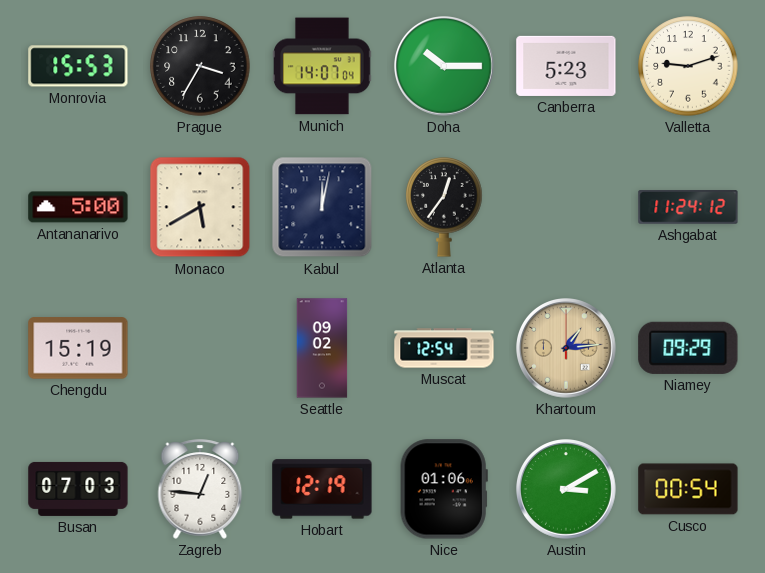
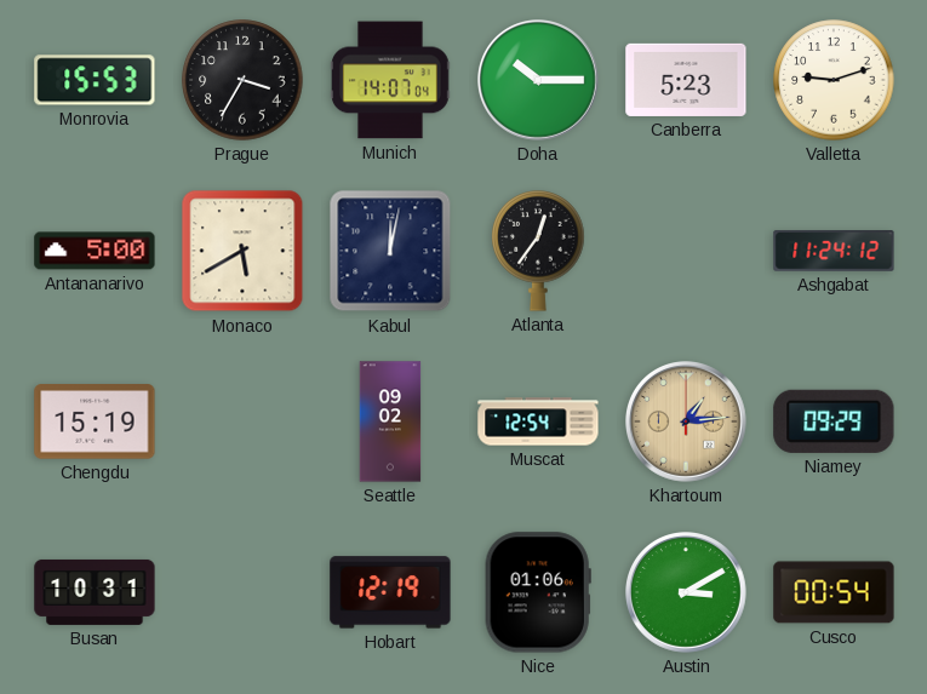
Busan: 07:03 -> 10:31 (95, 592)
Zagreb: 12:46 -> none (200, 489)
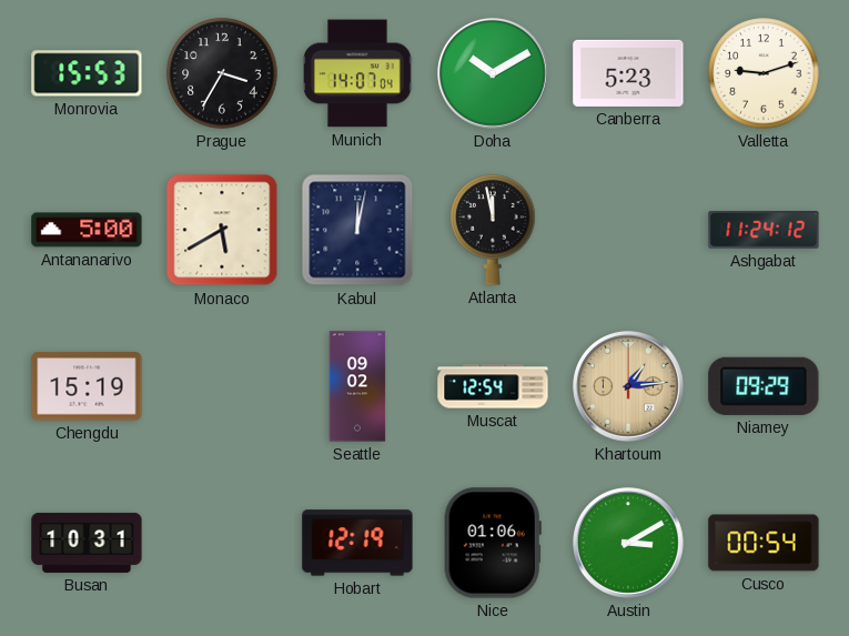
Doha: 10:15 -> 10:10 (494, 74)
Atlanta: 12:36 -> 11:58 (493, 230)
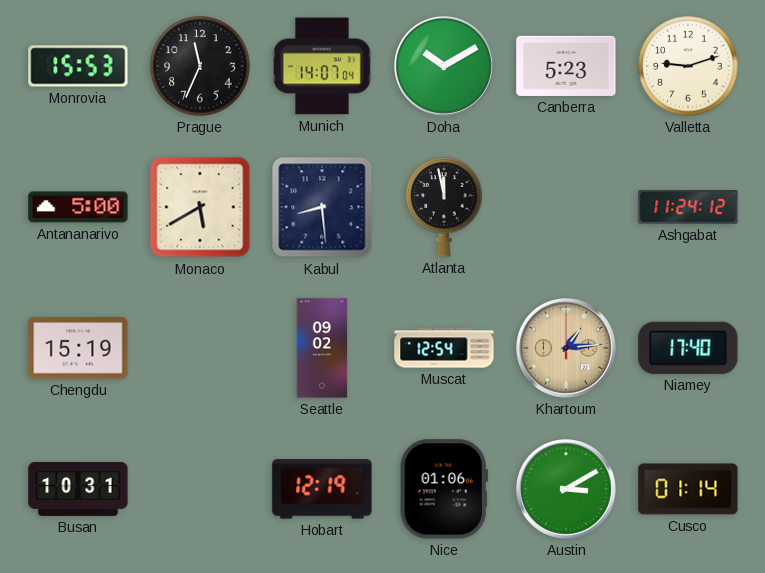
Prague: 3:35 -> 11:34 (200, 66)
Kabul: 12:02 -> 8:29 (322, 207)
Niamey: 09:29 -> 17:40 (688, 348)
Cusco: 00:54 -> 01:14 (688, 489)
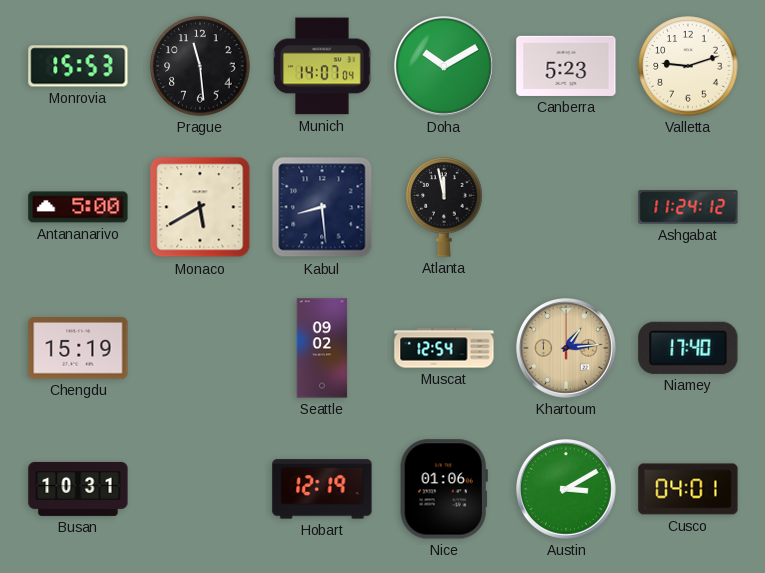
Prague: 11:34 -> 11:29 (200, 66)
Cusco: 01:14 -> 04:01 (688, 489)
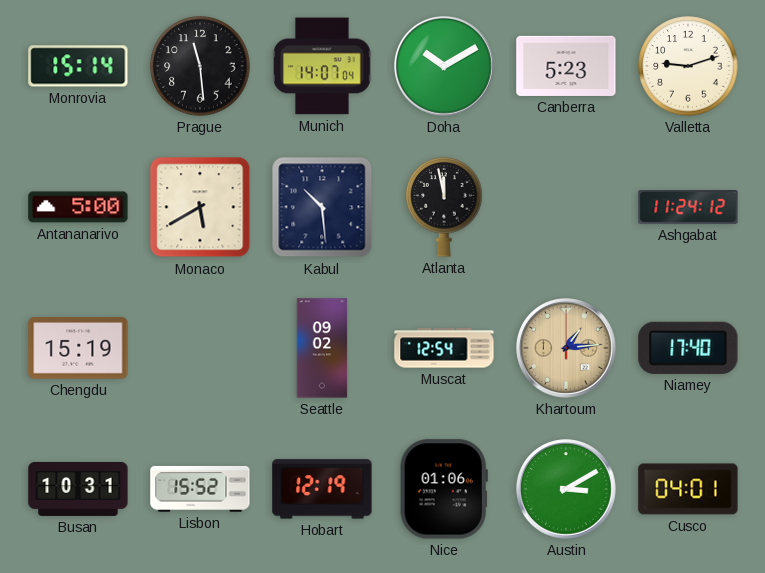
Monrovia: 15:53 -> 15:14 (78, 66)
Kabul: 8:29 -> 10:29 (322, 207)
Lisbon: none -> 15:52 (200, 489)
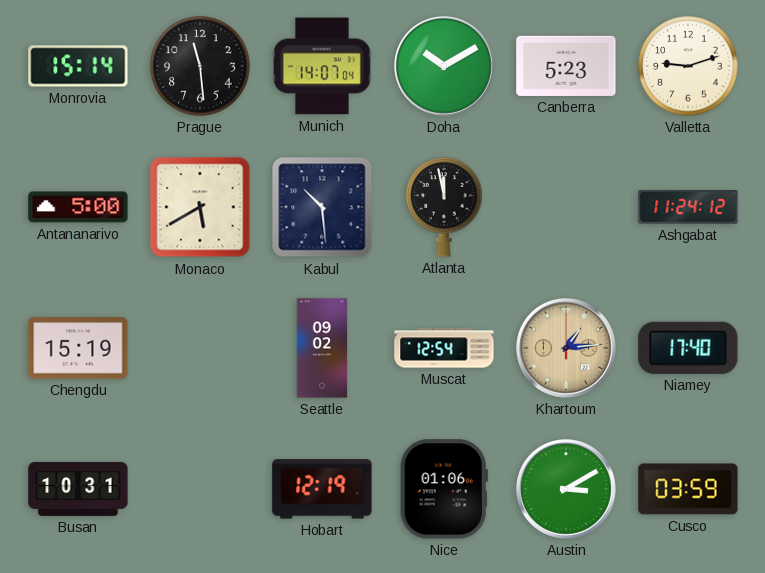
Lisbon: 15:52 -> none (200, 489)
Cusco: 04:01 -> 03:59 (688, 489)
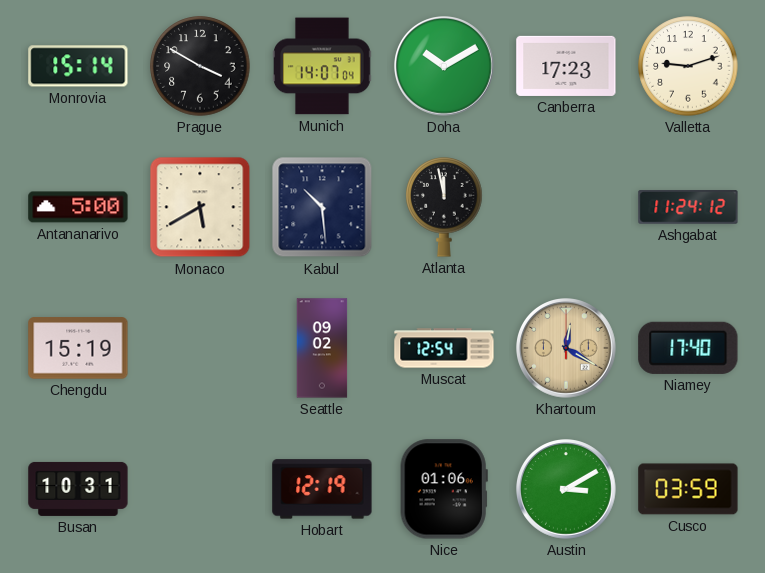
Prague: 11:29 -> 3:50 (200, 66)
Canberra: 5:23 -> 17:23 (566, 66)
Khartoum: 1:14 -> 12:20 (567, 349)
